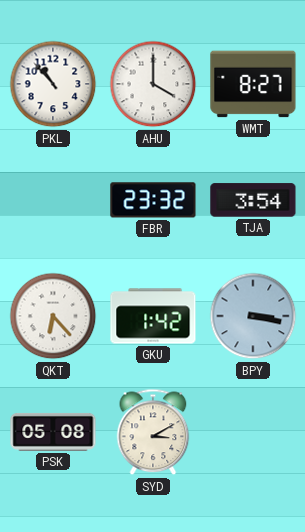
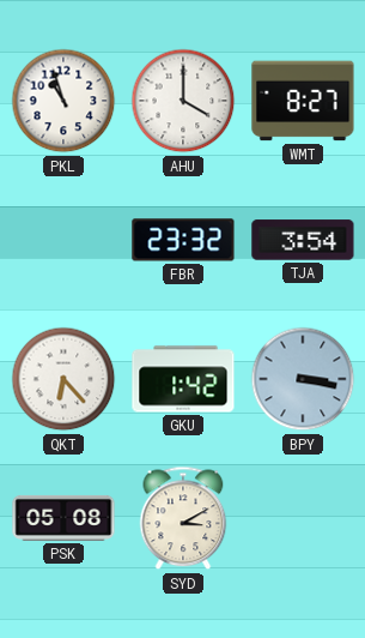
PKL: 10:53 -> 10:57 (63, 101)
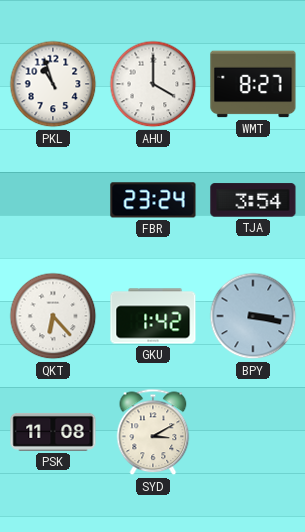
FBR: 23:32 -> 23:24 (153, 200)
PSK: 05:08 -> 11:08 (53, 432)
